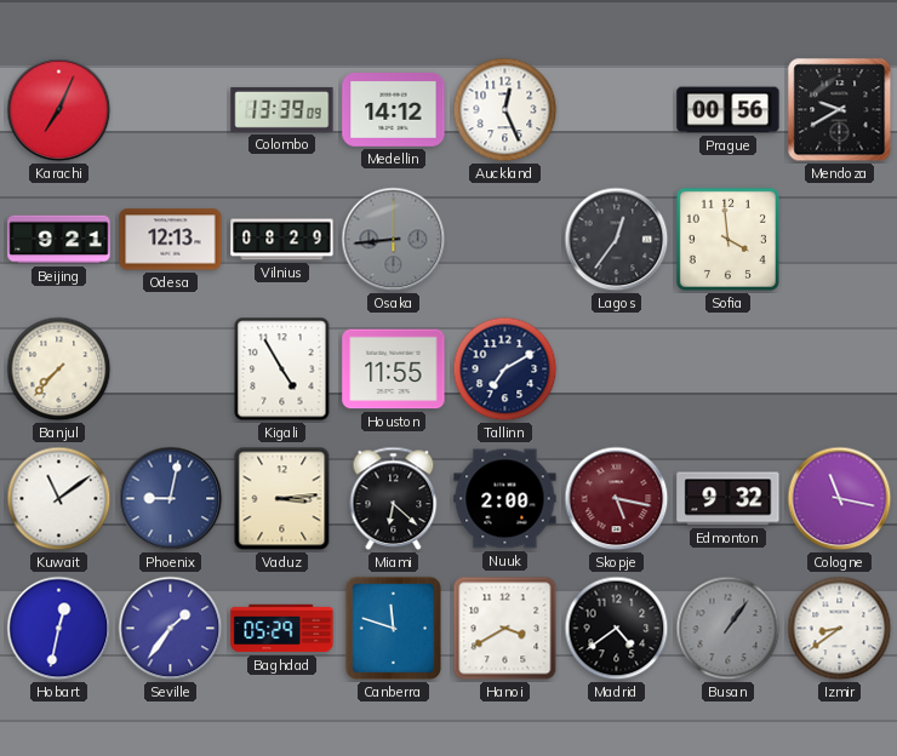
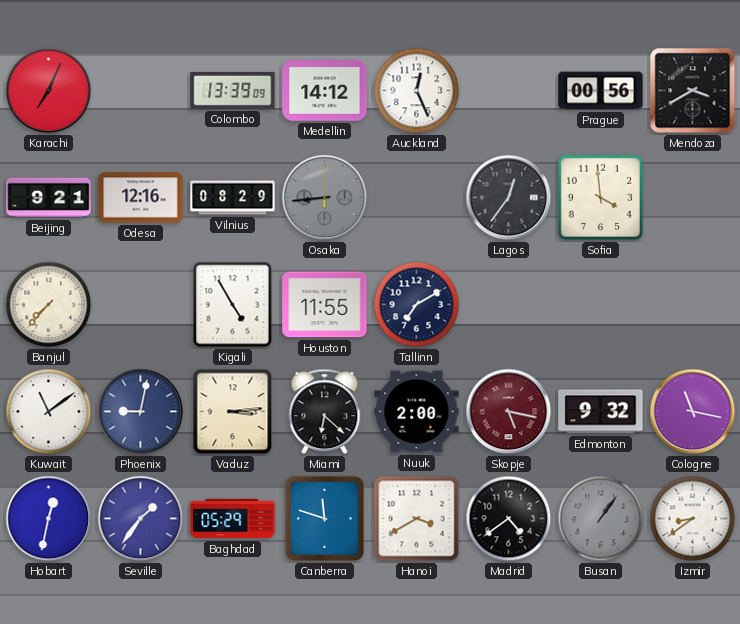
Mendoza: 9:40 -> 3:40 (693, 91)
Odesa: 12:13 -> 12:16 (141, 198)
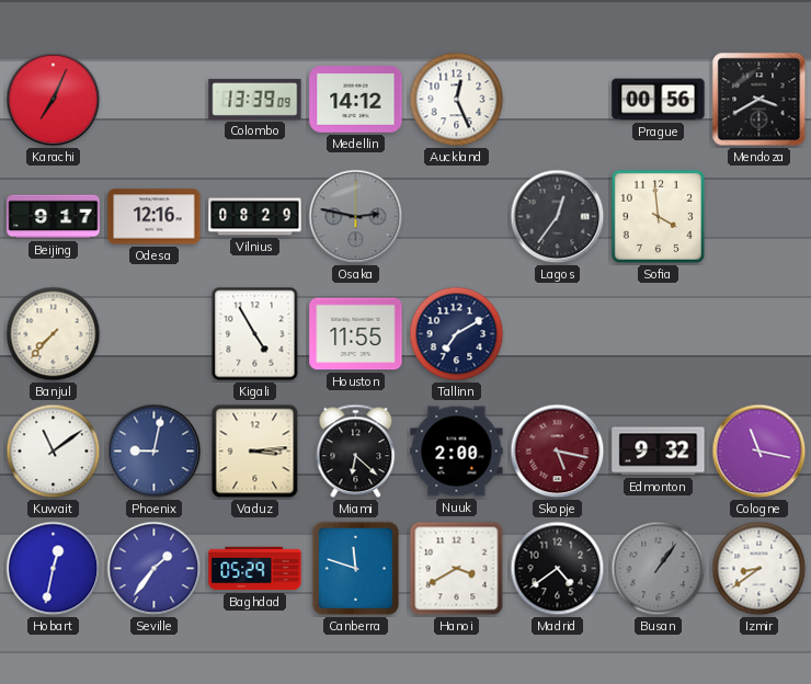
Beijing: 9:21 -> 9:17 (54, 217)
Osaka: 8:44 -> 2:47 (356, 217)
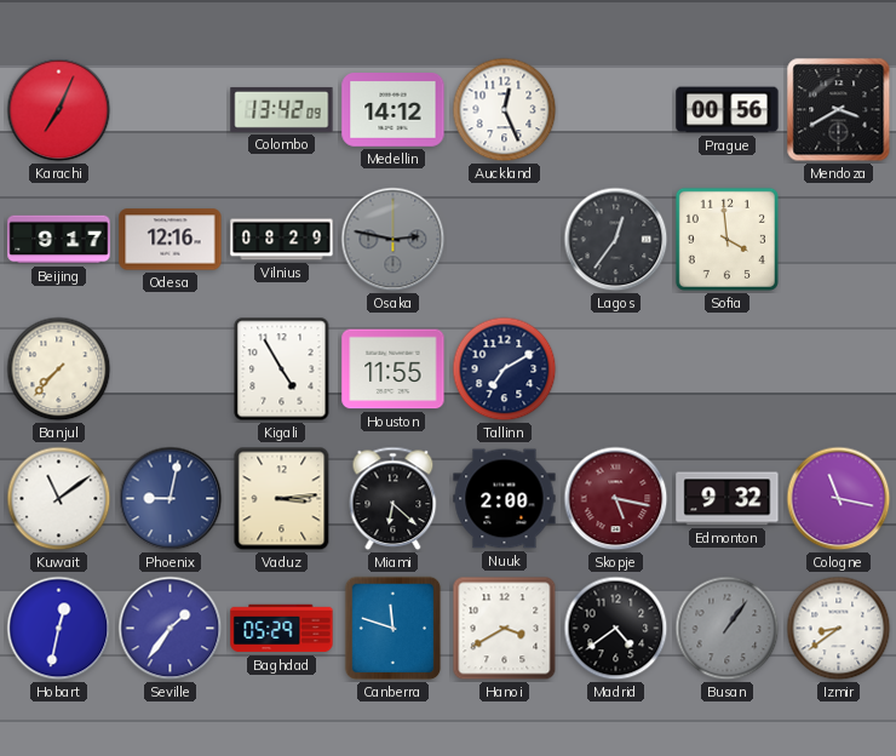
Colombo: 13:39 -> 13:42 (282, 109)
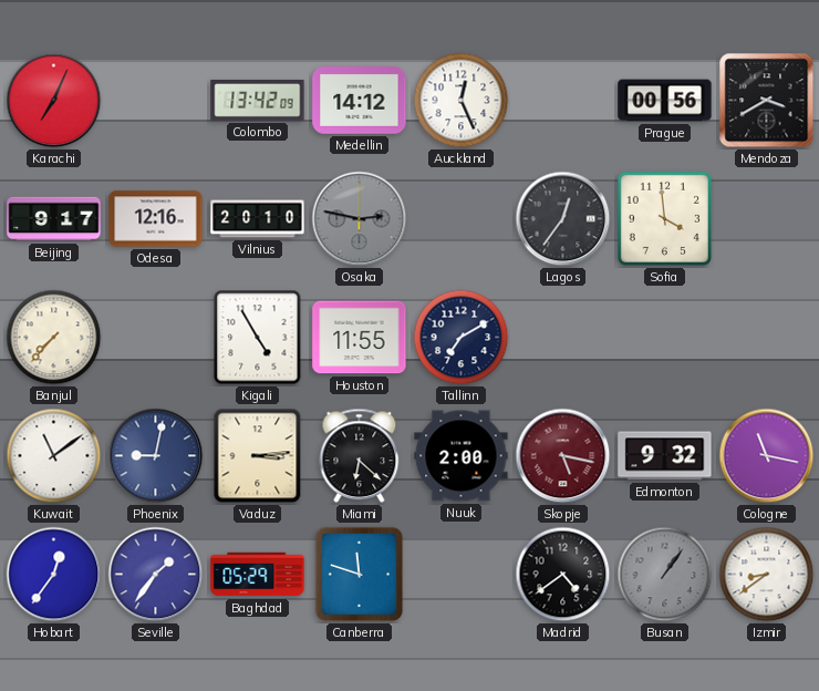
Vilnius: 08:29 -> 20:10 (258, 219)
Hobart: 12:32 -> 12:36 (54, 575)
Hanoi: 3:40 -> none (505, 629)
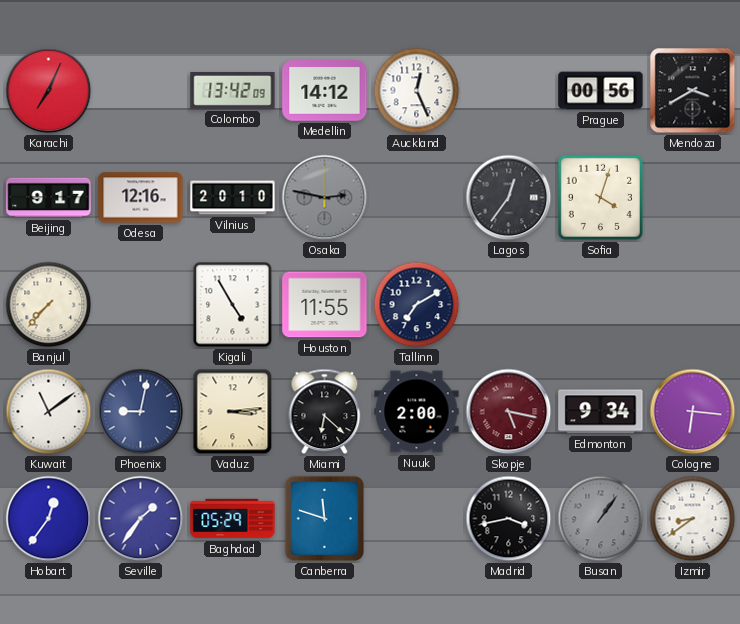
Sofia: 3:59 -> 4:03 (600, 197)
Edmonton: 9:32 -> 9:34 (601, 412)
Cologne: 11:17 -> 6:16 (693, 412)
Madrid: 4:39 -> 3:43 (509, 519)
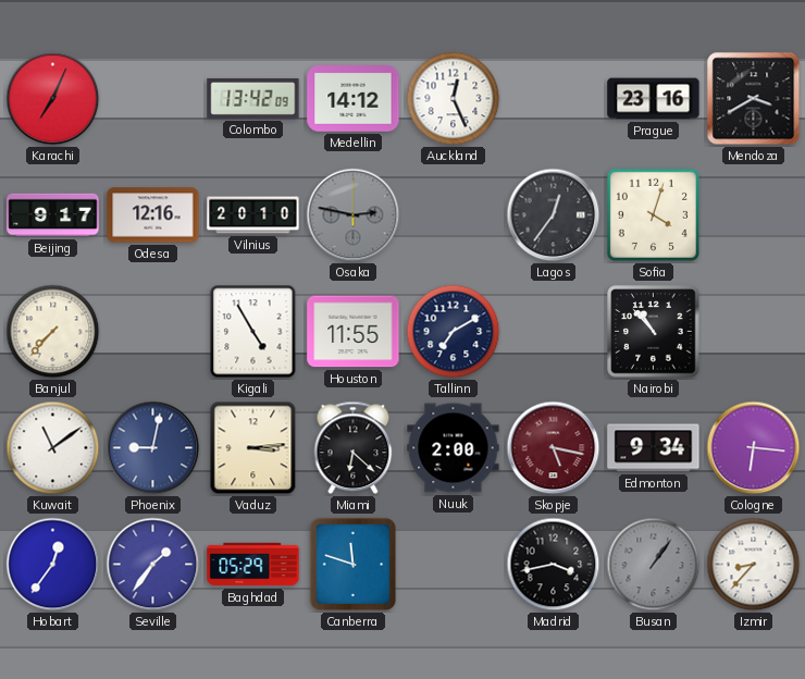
Prague: 00:56 -> 23:16 (654, 99)
Nairobi: none -> 10:53 (654, 332)
Izmir: 8:39 -> 8:37 (754, 565)
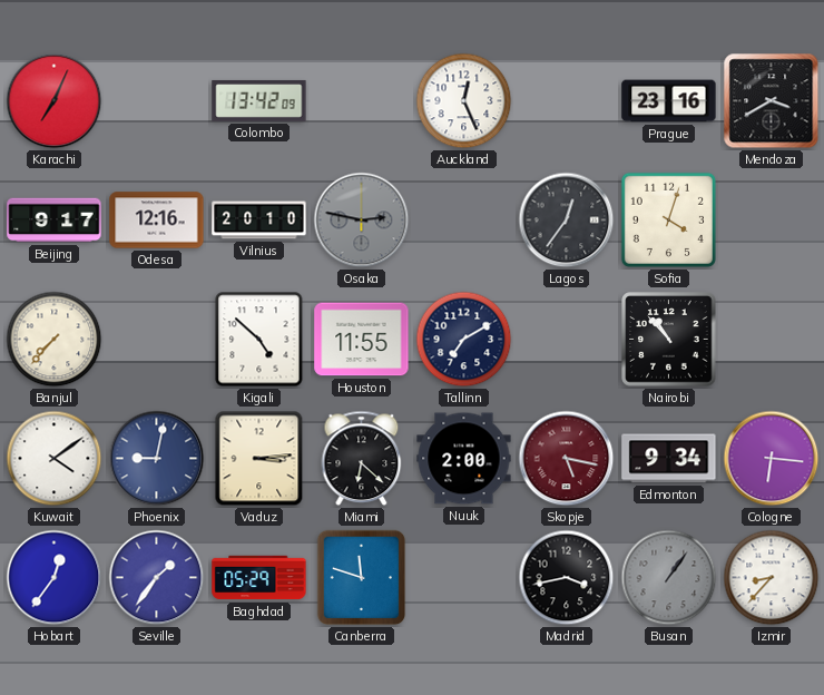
Medellin: 14:12 -> none (354, 99)
Kigali: 4:55 -> 4:52 (259, 340)
Kuwait: 11:09 -> 4:09 (55, 459)
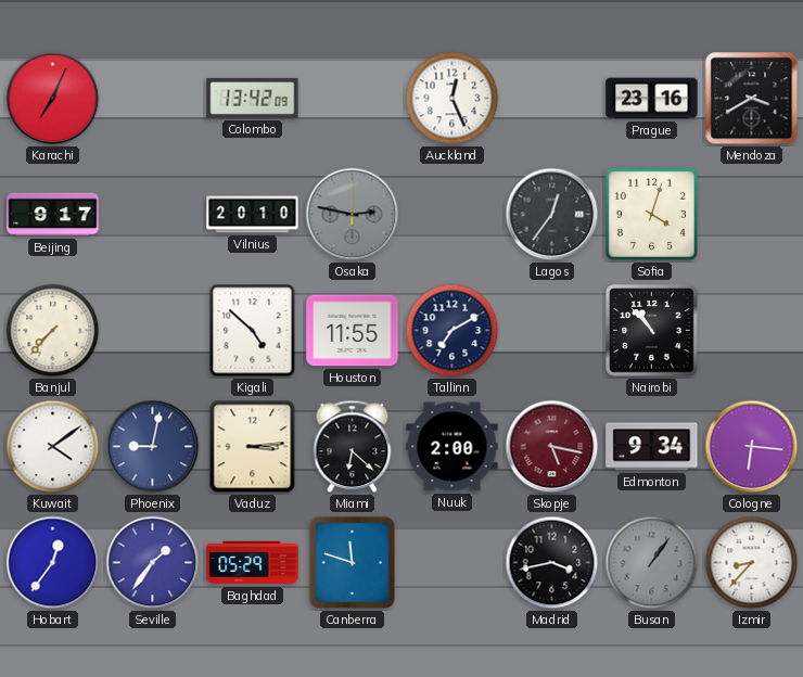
Odesa: 12:16 -> none (157, 221)
